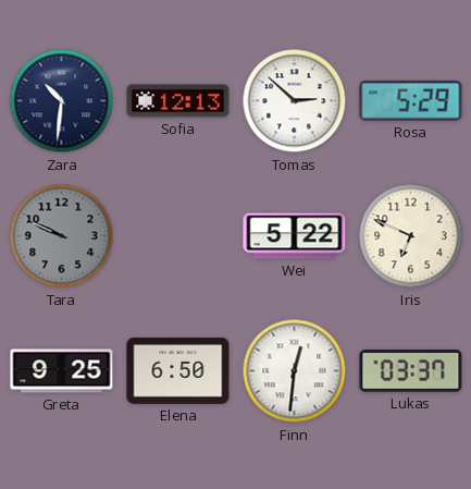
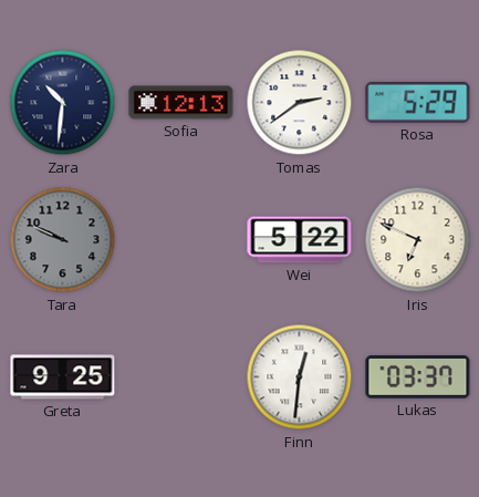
Tomas: 2:52 -> 2:39 (300, 103)
Elena: 6:50 -> none (178, 371)
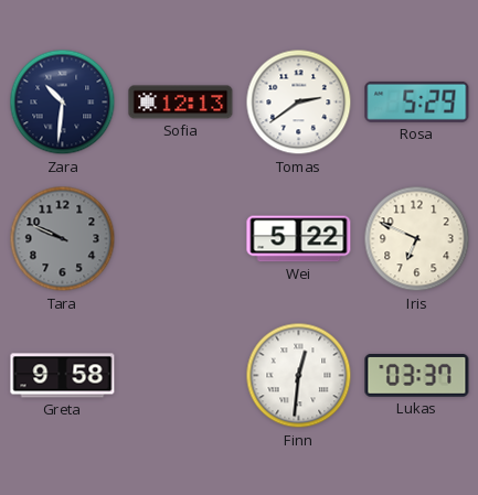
Greta: 9:25 -> 9:58 (63, 376)
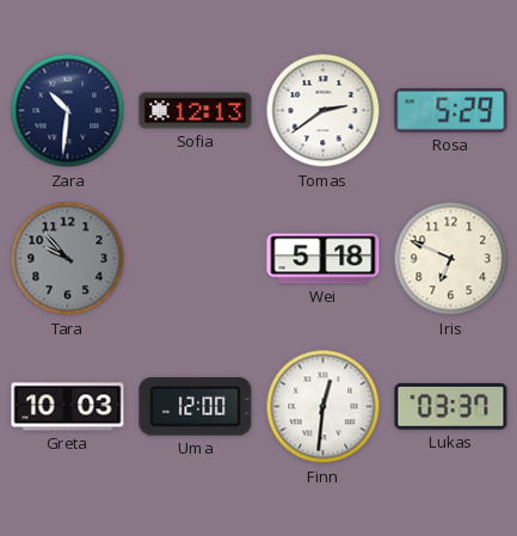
Tara: 9:49 -> 9:53 (68, 259)
Wei: 5:22 -> 5:18 (324, 259)
Greta: 9:58 -> 10:03 (68, 407)
Uma: none -> 12:00 (196, 407)
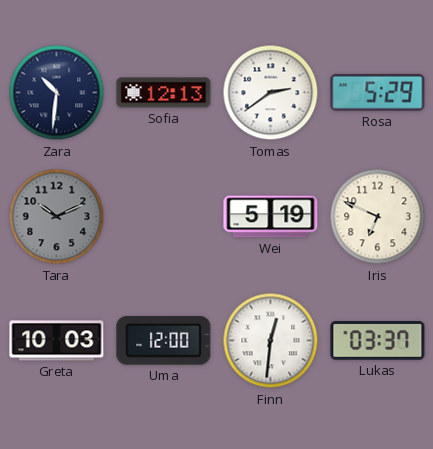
Tara: 9:53 -> 10:11 (57, 217)
Wei: 5:18 -> 5:19 (271, 217)
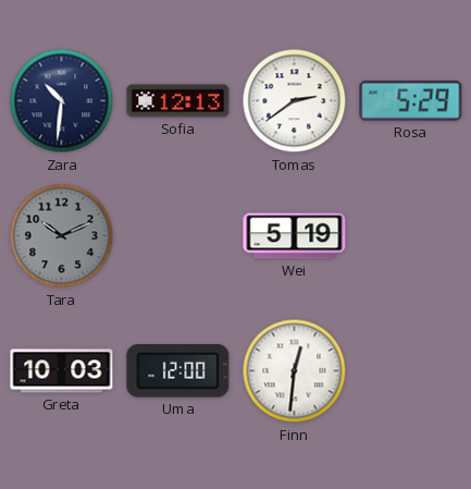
Iris: 6:49 -> none (378, 217)
Lukas: 03:37 -> none (378, 341)
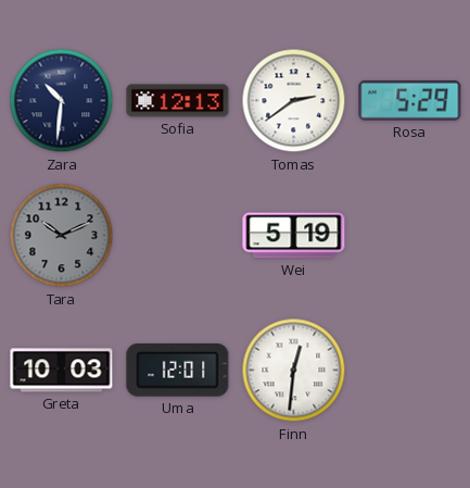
Uma: 12:00 -> 12:01 (178, 371)
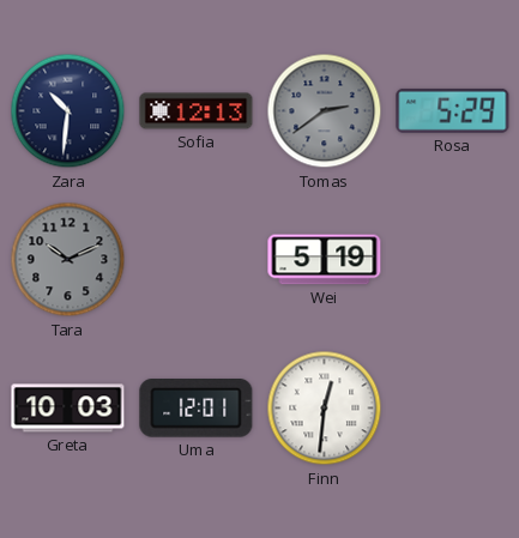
Tomas dial: white -> grey (325, 111)
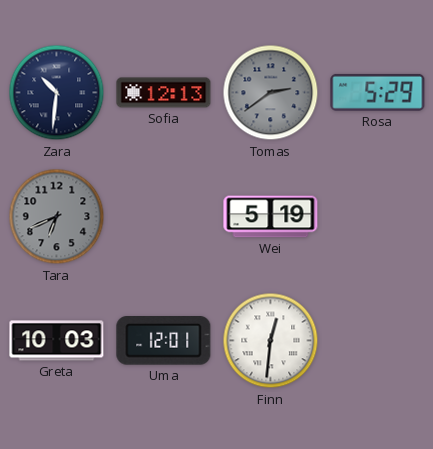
Tara: 10:11 -> 6:41 (57, 217)
